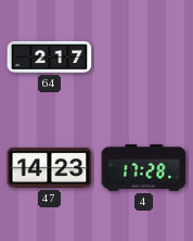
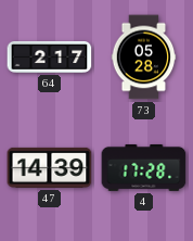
73: none -> 05:28 (144, 58)
47: 14:23 -> 14:39 (50, 167)
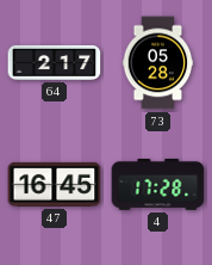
47: 14:39 -> 16:45 (55, 184)
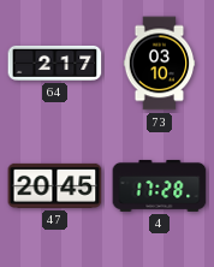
73: 05:28 -> 03:10 (160, 64)
47: 16:45 -> 20:45 (55, 185)
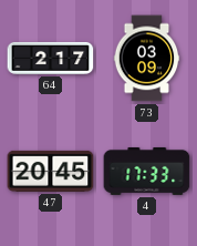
73: 03:10 -> 03:09 (147, 59)
4: 17:28 -> 17:33 (147, 171)
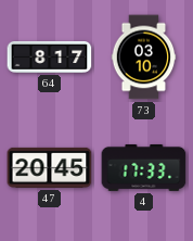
64: 2:17 -> 8:17 (50, 56)
73: 03:09 -> 03:10 (144, 58)
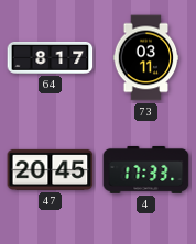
73: 03:10 -> 03:11 (146, 58)
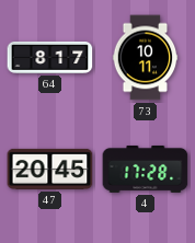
73: 03:11 -> 10:11 (146, 58)
4: 17:33 -> 17:28 (146, 169)
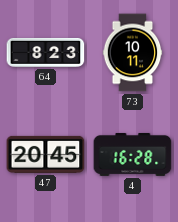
64: 8:17 -> 8:23 (46, 52)
4: 17:28 -> 16:28 (133, 154)
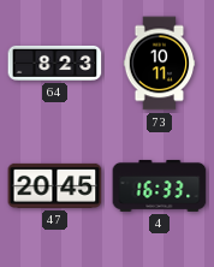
4: 16:28 -> 16:33 (160, 185)
